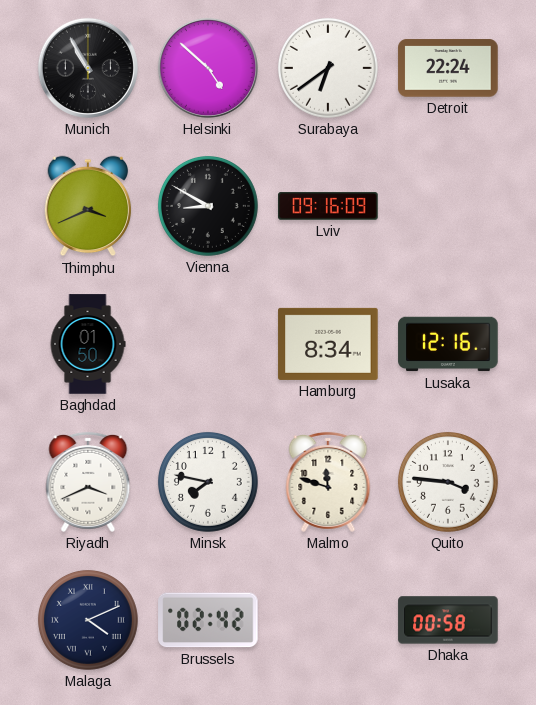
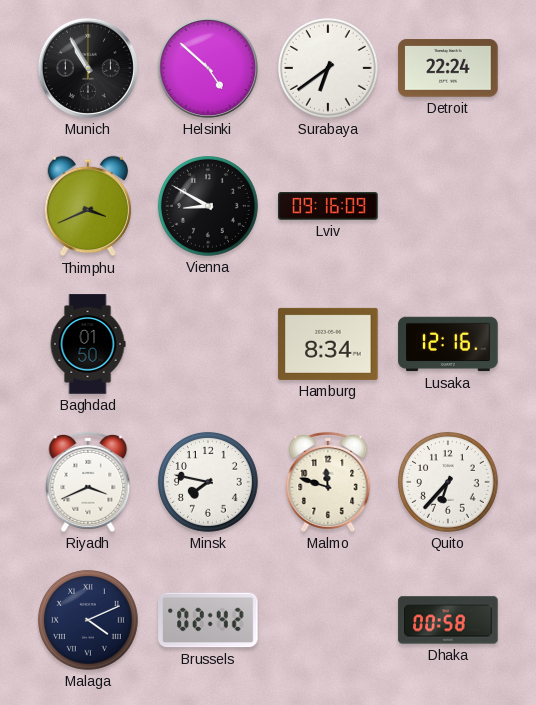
Quito: 3:46 -> 6:37 (448, 482)
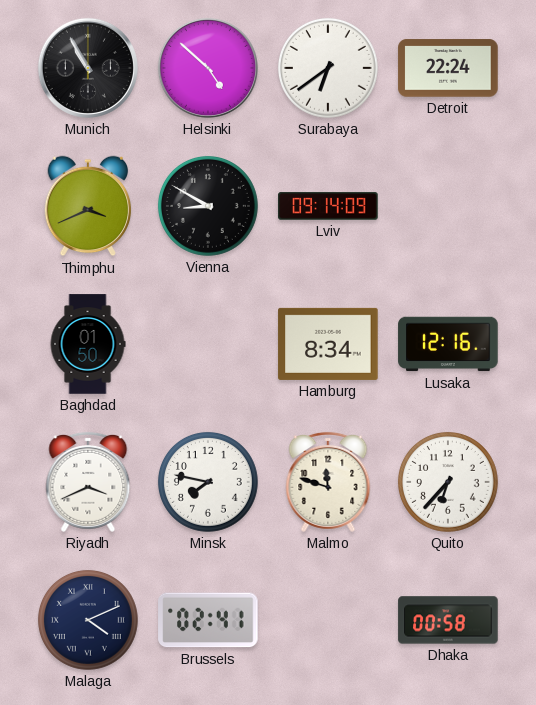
Lviv: 09:16 -> 09:14 (328, 206)
Brussels: 02:42 -> 02:41 (208, 620)
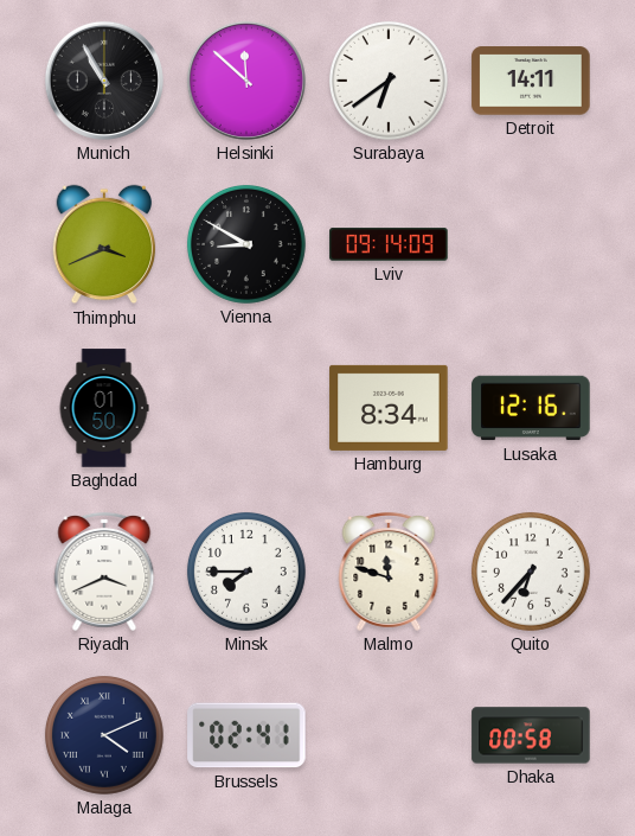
Helsinki: 4:52 -> 11:52 (246, 81)
Detroit: 22:24 -> 14:11 (531, 81)
Minsk: 7:47 -> 7:45 (246, 572)
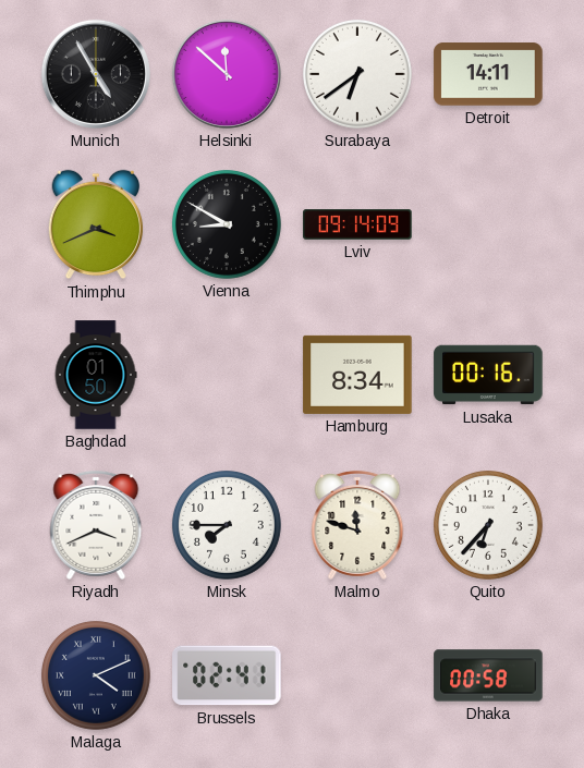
Munich: 10:55 -> 4:55 (96, 74)
Lusaka: 12:16 -> 00:16 (488, 375)
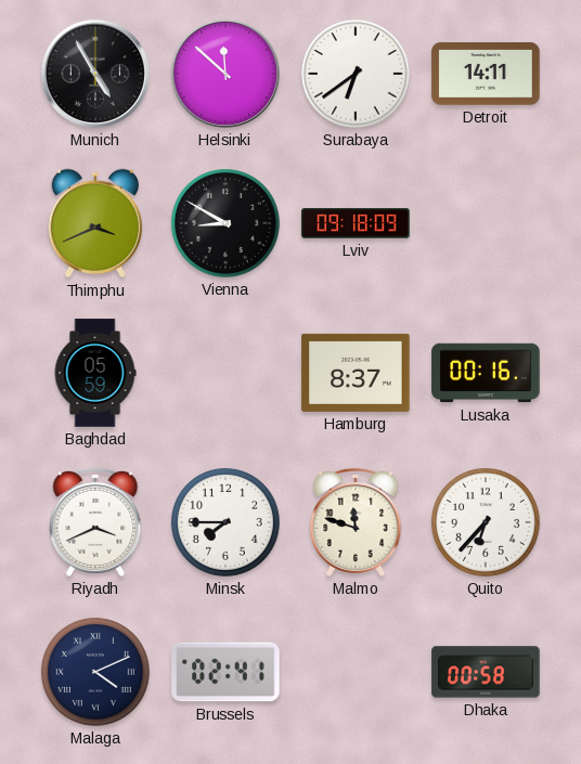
Lviv: 09:14 -> 09:18 (356, 223)
Baghdad: 01:50 -> 05:59 (95, 373)
Hamburg: 8:34 -> 8:37 (356, 373)
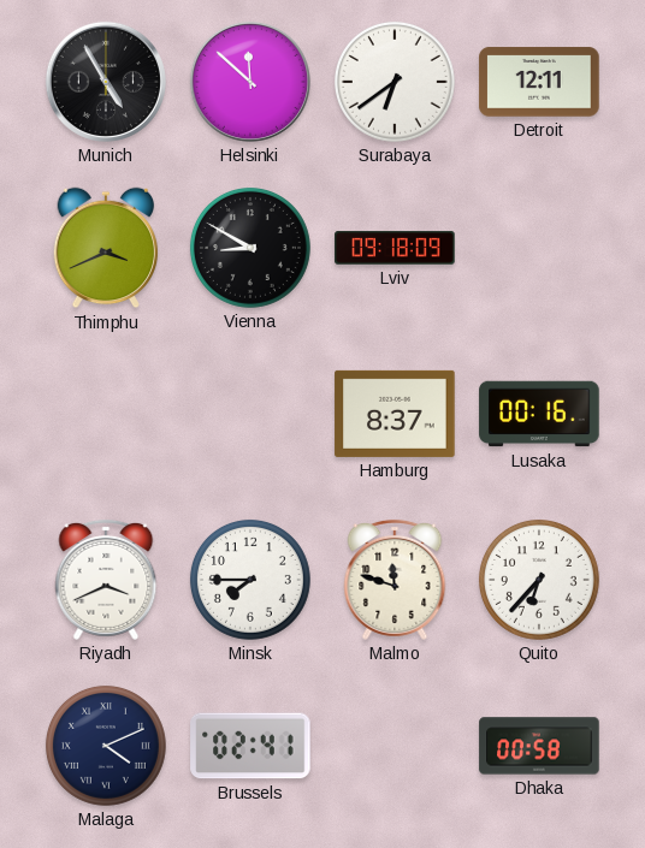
Detroit: 14:11 -> 12:11 (539, 82)
Baghdad: 05:59 -> none (95, 373)
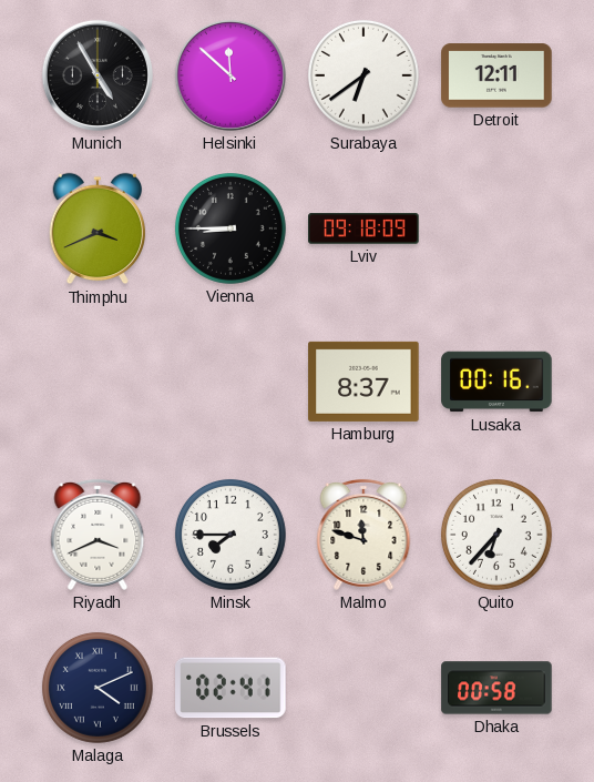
Vienna: 8:50 -> 8:45 (231, 228)
